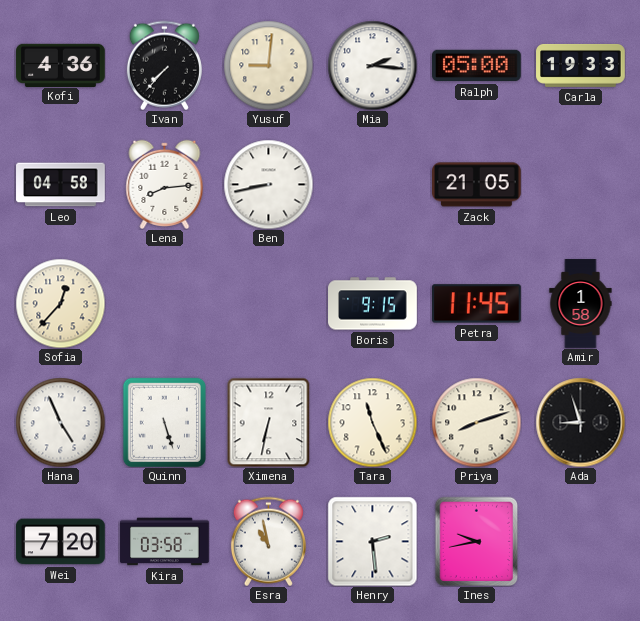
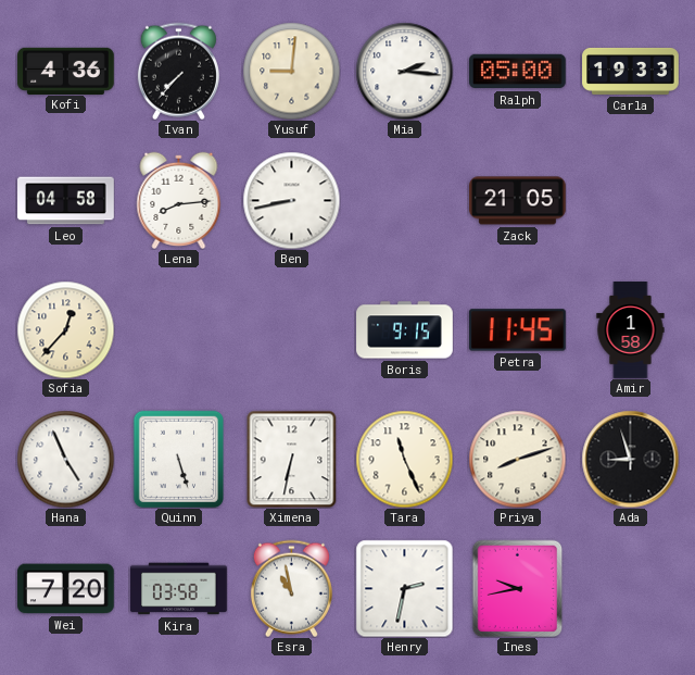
Henry: 2:29 -> 2:32 (404, 588)
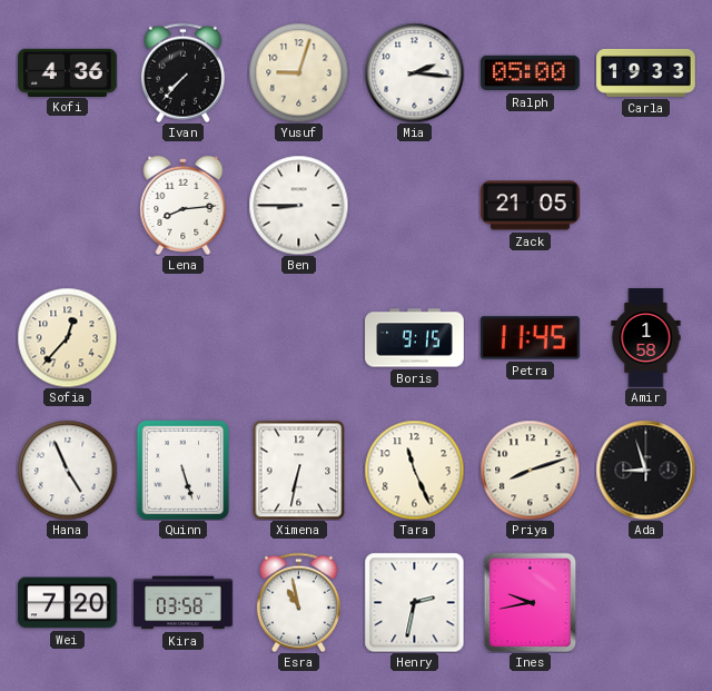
Yusuf: 9:01 -> 9:03 (298, 72)
Leo: 04:58 -> none (66, 201)
Ben: 8:43 -> 8:45 (298, 205)
